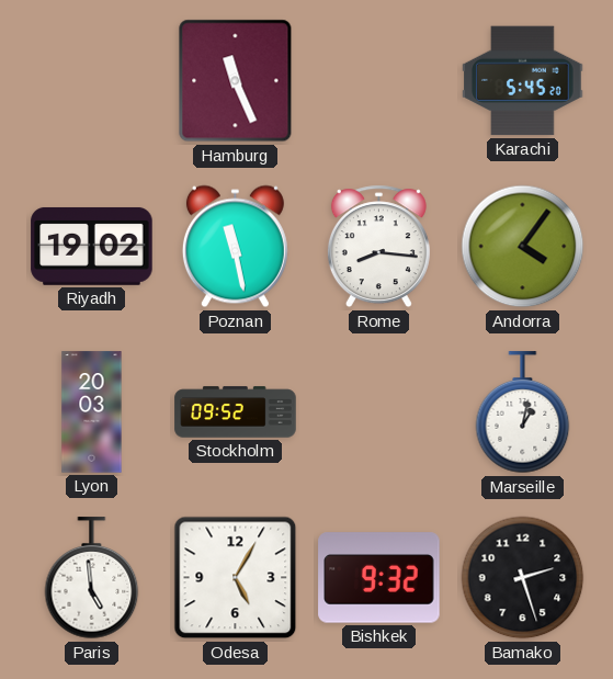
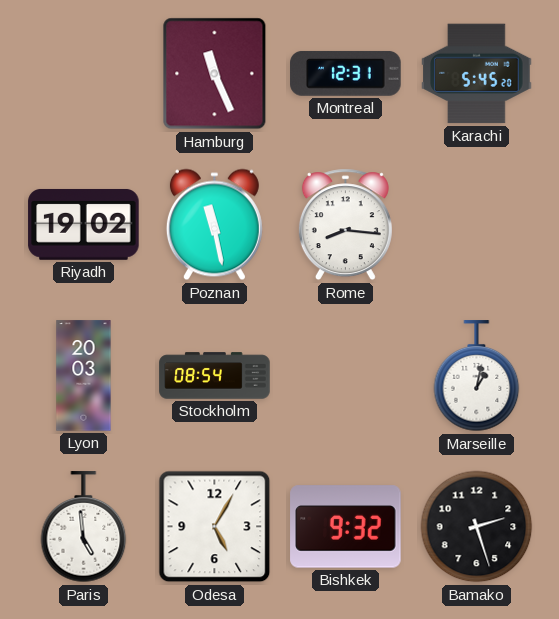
Montreal: none -> 12:31 (346, 73)
Andorra: 4:06 -> none (523, 247)
Stockholm: 09:52 -> 08:54 (215, 376)
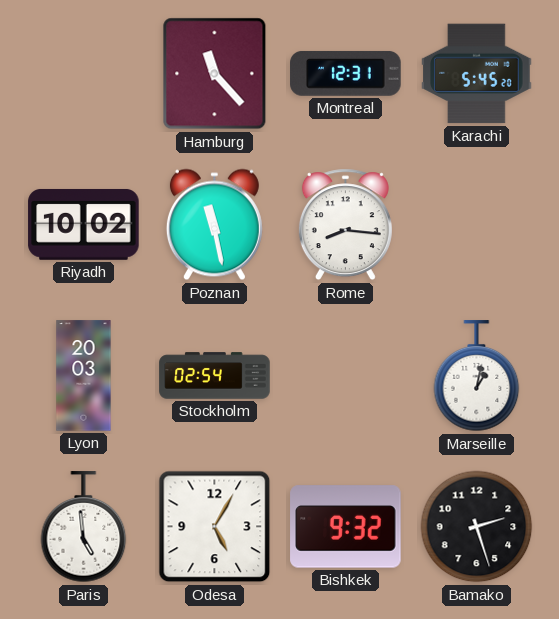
Hamburg: 11:26 -> 11:23 (215, 74)
Riyadh: 19:02 -> 10:02 (84, 224)
Stockholm: 08:54 -> 02:54 (215, 376)
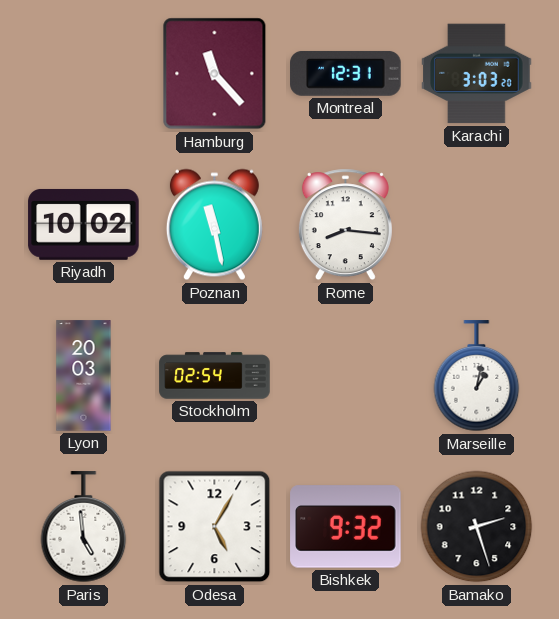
Karachi: 5:45 -> 3:03 (477, 74)
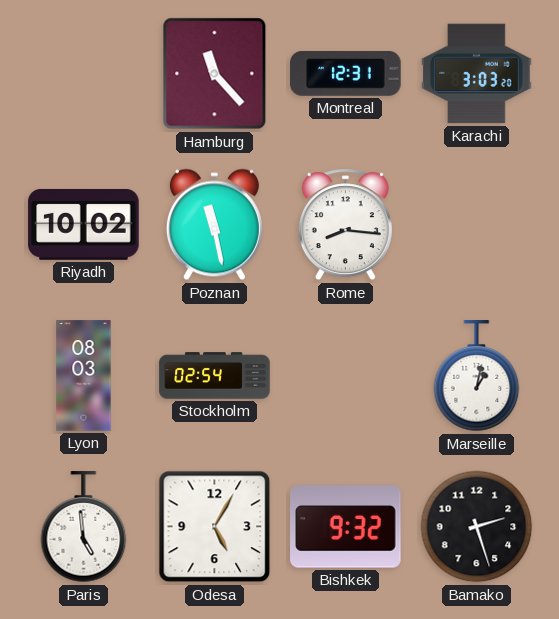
Lyon: 20:03 -> 08:03 (84, 376)
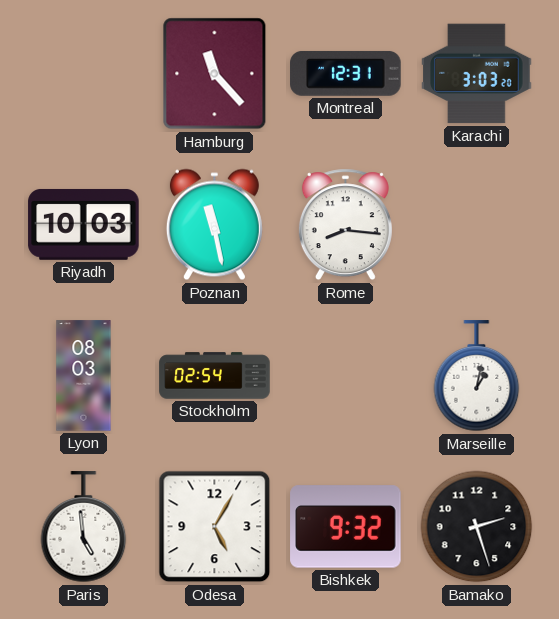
Riyadh: 10:02 -> 10:03 (84, 224)
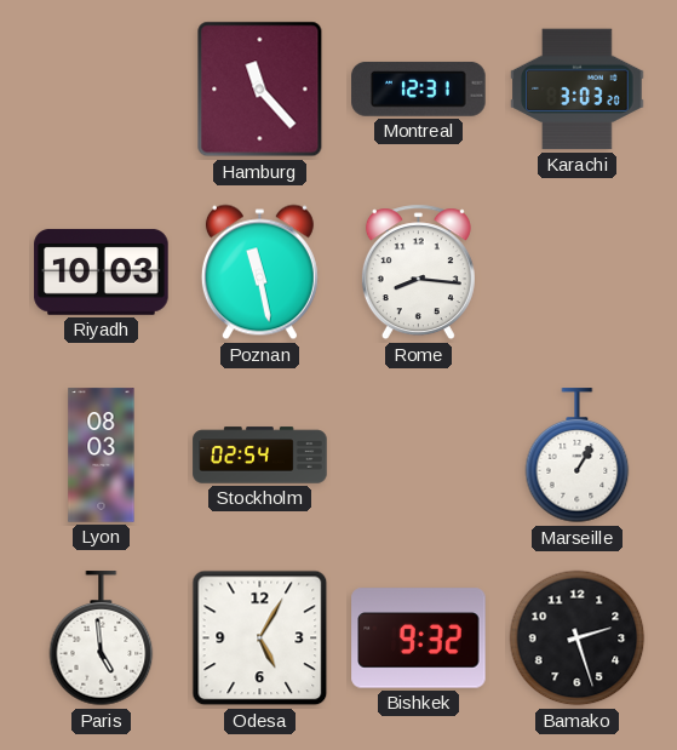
Marseille: 1:02 -> 1:05 (578, 456)
